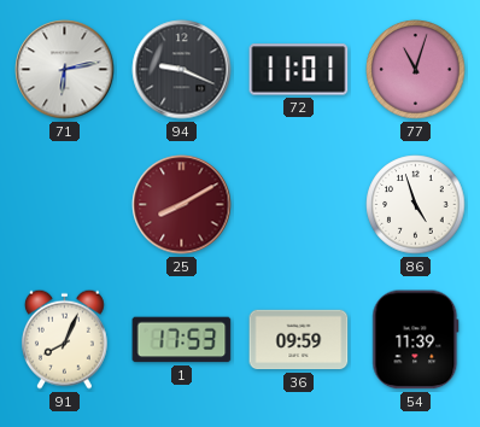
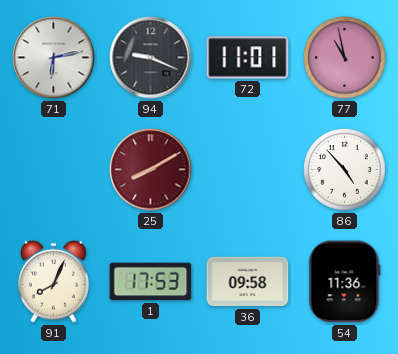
77: 11:03 -> 10:58 (345, 58)
86: 4:57 -> 4:53 (345, 170)
36: 09:59 -> 09:58 (248, 282)
54: 11:39 -> 11:36 (345, 282)
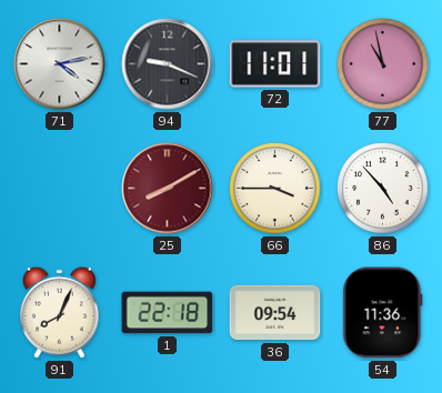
71: 6:13 -> 4:13 (60, 64)
66: none -> 3:45 (275, 189)
1: 17:53 -> 22:18 (168, 313)
36: 09:58 -> 09:54 (275, 313)
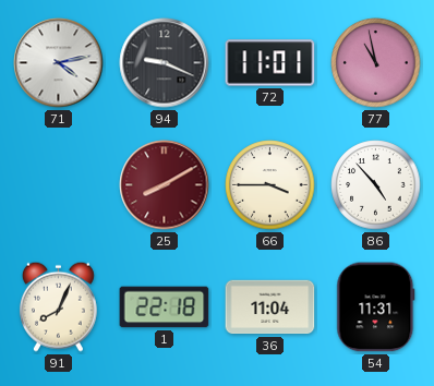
36: 09:54 -> 11:04 (270, 307)
54: 11:36 -> 11:31 (376, 307)
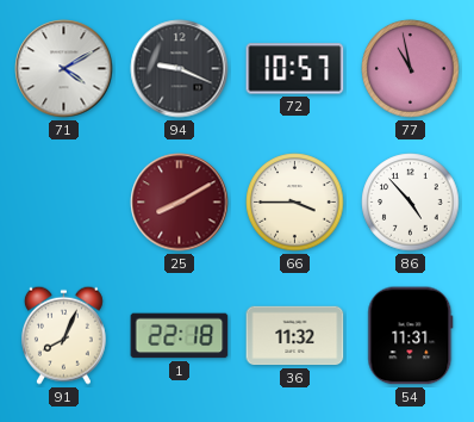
71: 4:13 -> 4:10 (64, 69)
72: 11:01 -> 10:57 (295, 69)
36: 11:04 -> 11:32 (295, 336)
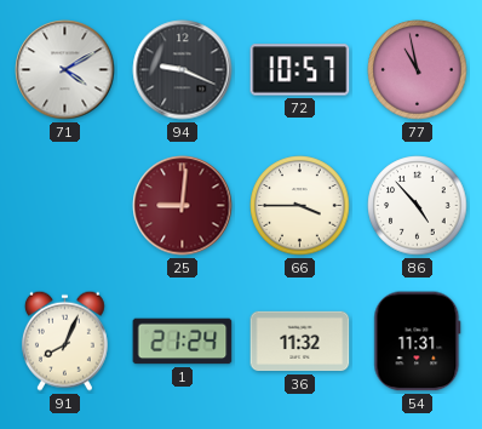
25: 8:10 -> 9:01 (183, 206)
1: 22:18 -> 21:24 (183, 342)
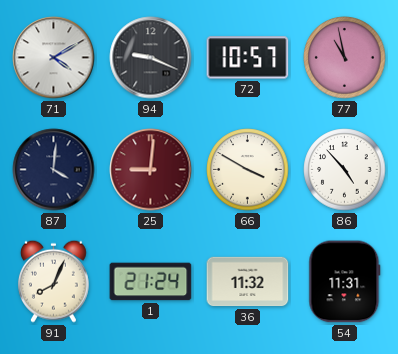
87: none -> 4:01 (54, 170)
66: 3:45 -> 3:50 (248, 170)
